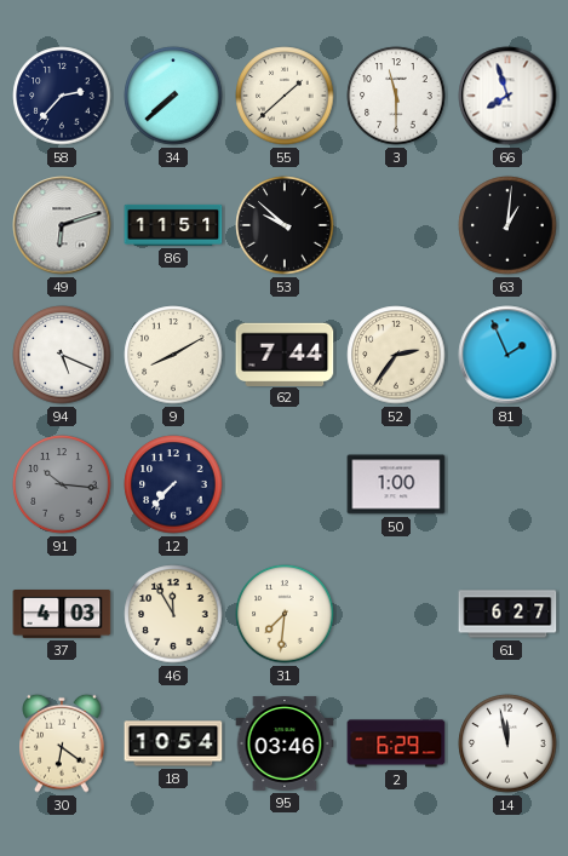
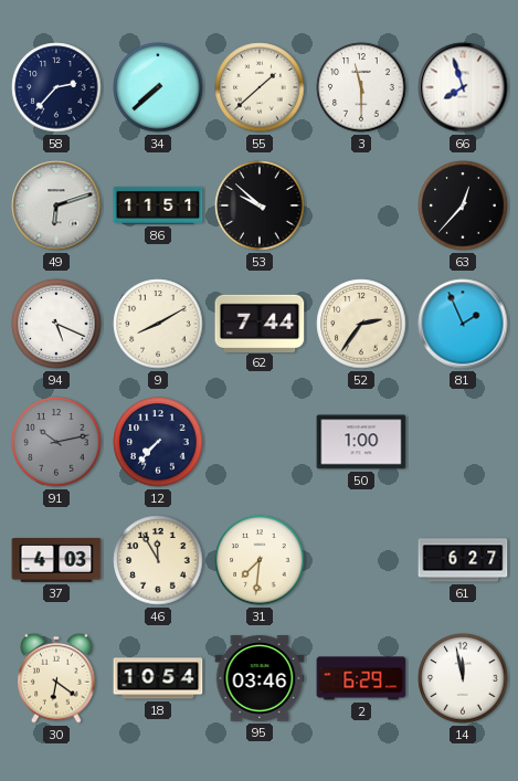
63: 1:01 -> 12:37 (463, 205)
91: 10:16 -> 10:13 (56, 442)
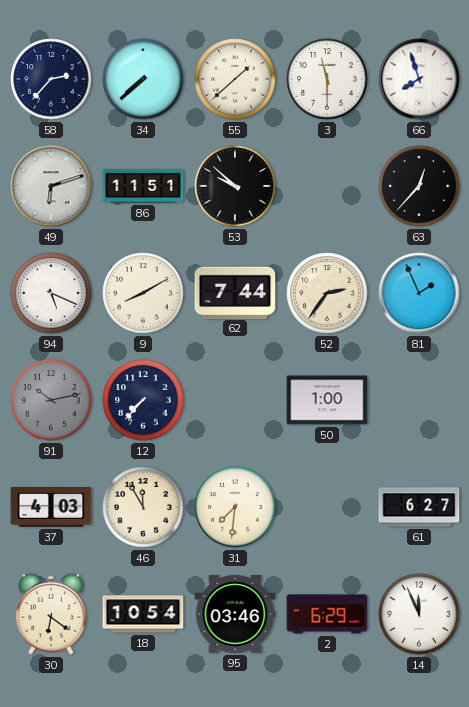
14: 11:58 -> 11:56 (419, 614)
